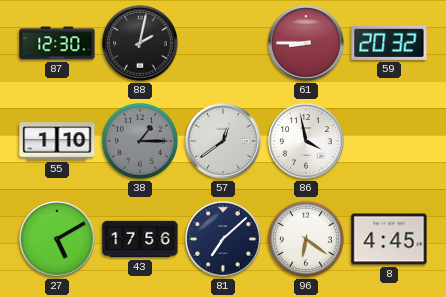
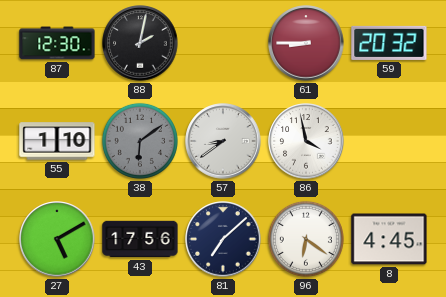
38: 1:15 -> 6:09 (140, 141)
57: 12:39 -> 8:39 (223, 141)
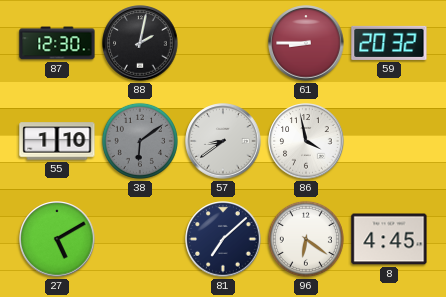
43: 17:56 -> none (140, 239)
